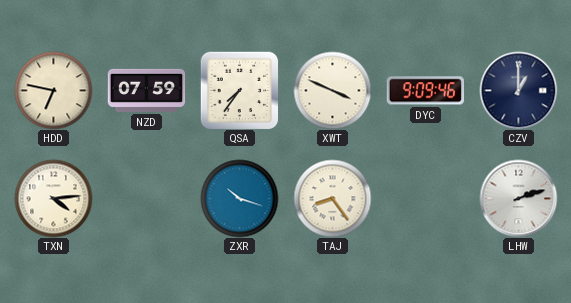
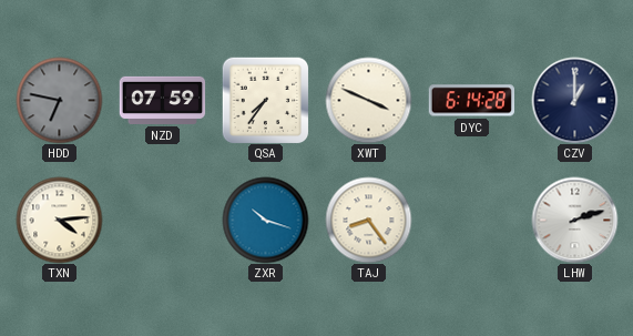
HDD dial: cream -> grey (59, 100)
DYC: 9:09 -> 6:14 (471, 101)
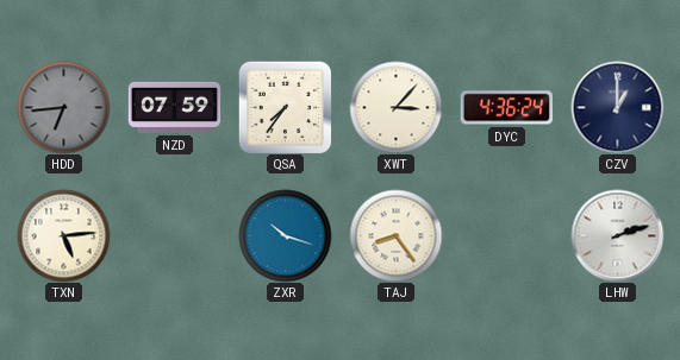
HDD: 6:47 -> 6:44 (63, 107)
XWT: 3:49 -> 3:07 (395, 107)
DYC: 6:14 -> 4:36 (506, 108)
TXN: 4:14 -> 5:14 (63, 235)
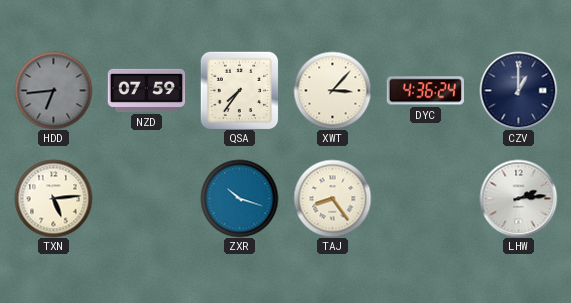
LHW: 2:12 -> 2:14 (518, 198)
